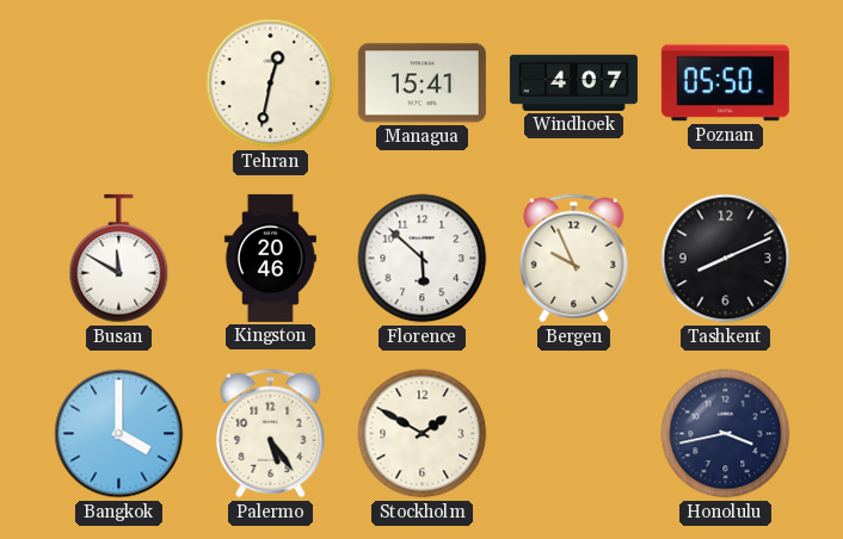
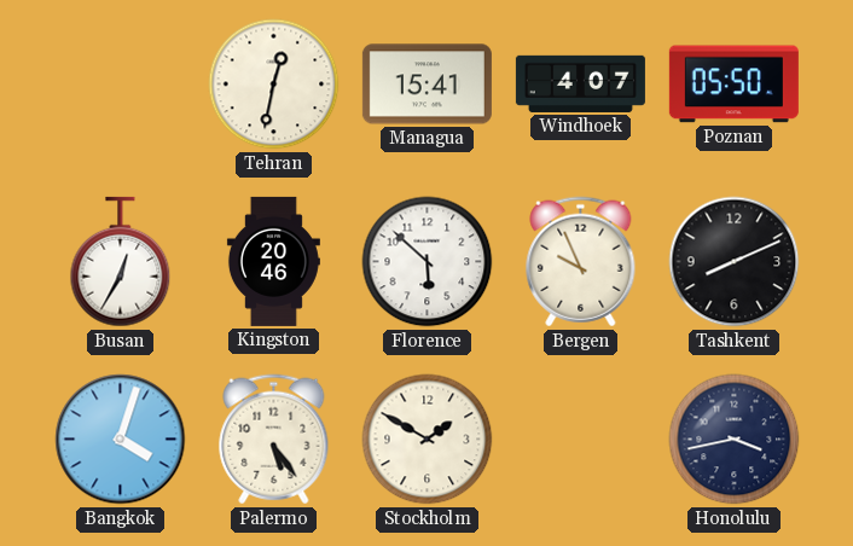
Busan: 11:50 -> 12:35 (121, 262)
Bangkok: 4:00 -> 4:03 (121, 440)
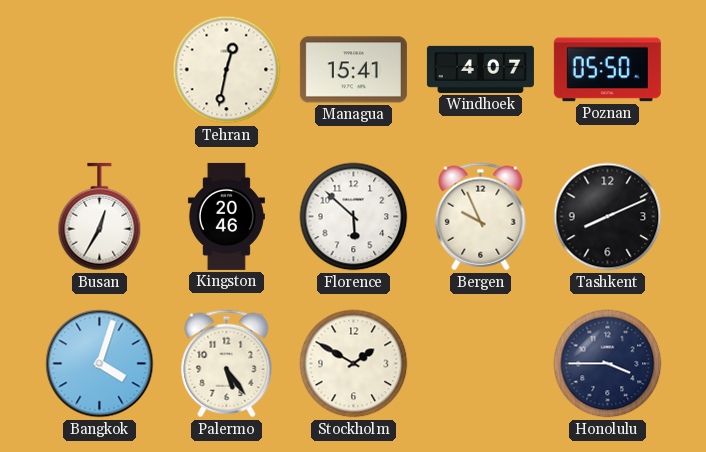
Honolulu: 3:43 -> 3:45 (608, 364)
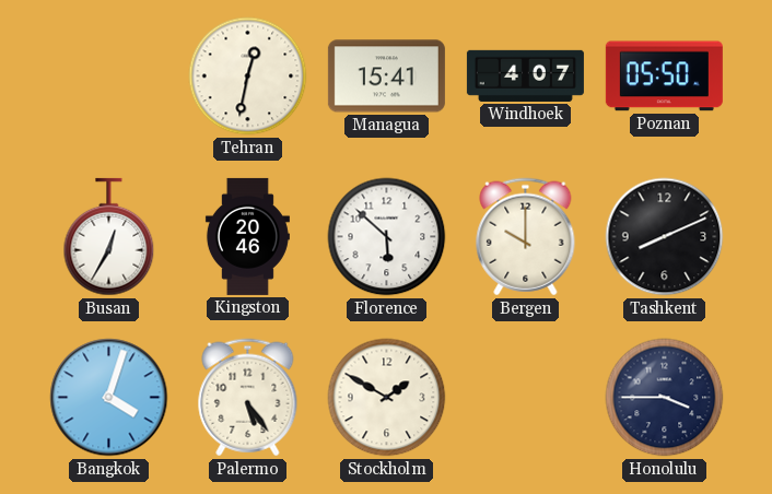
Bergen: 9:56 -> 10:00 (526, 237)
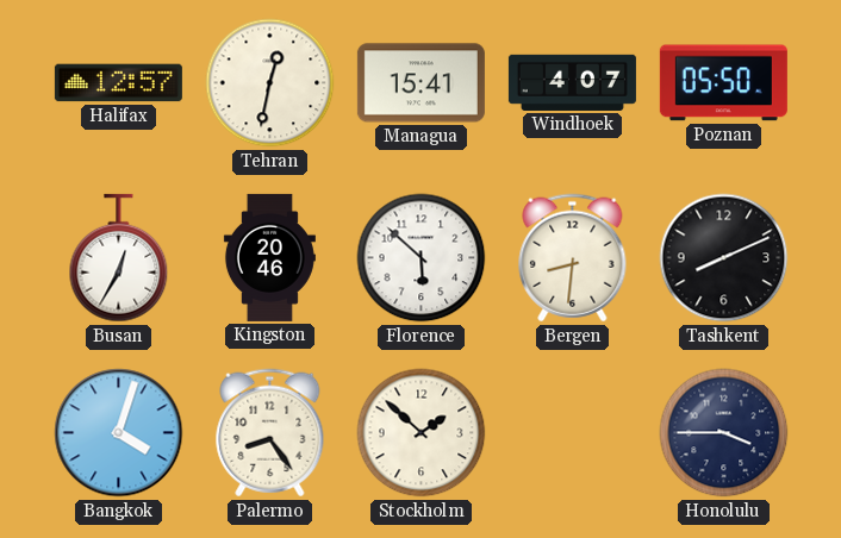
Halifax: none -> 12:57 (118, 83)
Bergen: 10:00 -> 8:31 (573, 258)
Palermo: 5:24 -> 8:24 (270, 433)
Stockholm: 1:50 -> 1:52 (422, 433)
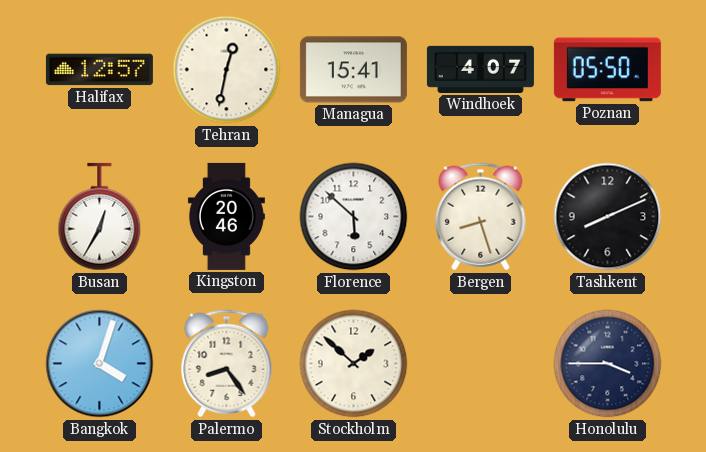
Bergen: 8:31 -> 8:27 (481, 217)
